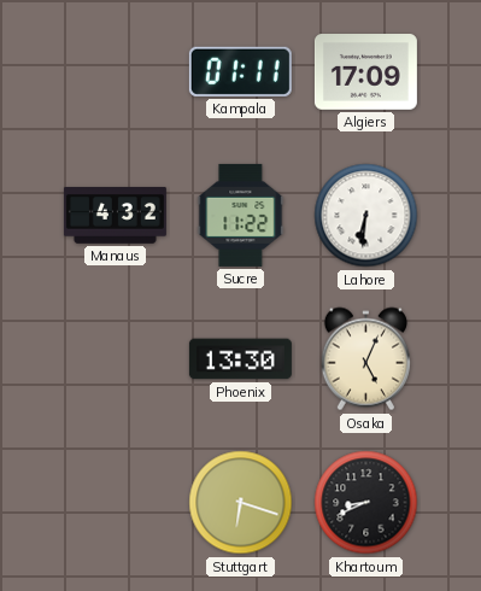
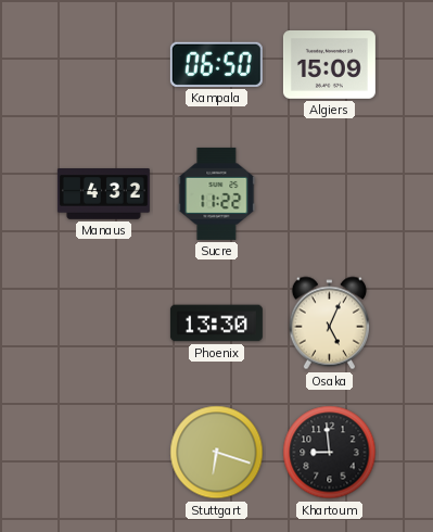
Kampala: 01:11 -> 06:50 (216, 64)
Algiers: 17:09 -> 15:09 (329, 65)
Lahore: 6:31 -> none (366, 216)
Khartoum: 8:41 -> 8:59 (330, 453)
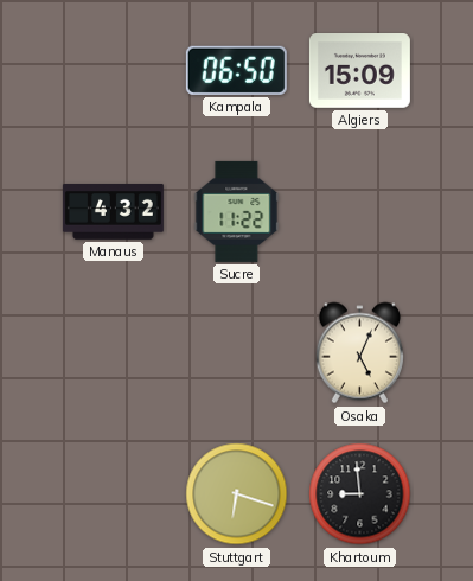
Phoenix: 13:30 -> none (216, 324)
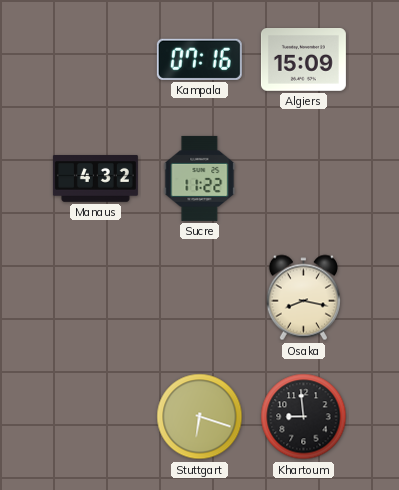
Kampala: 06:50 -> 07:16 (199, 59)
Osaka: 5:04 -> 8:17 (303, 298)
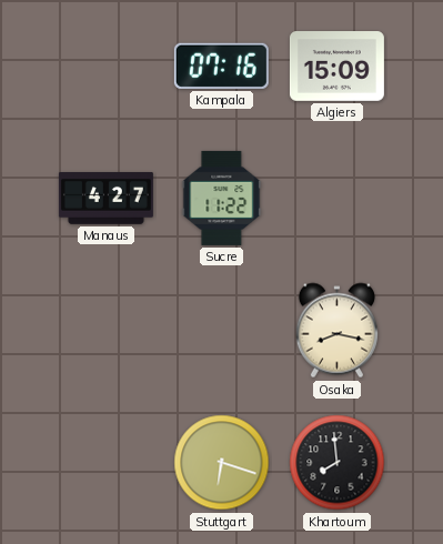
Manaus: 4:32 -> 4:27 (105, 199)
Khartoum: 8:59 -> 7:59 (338, 463)
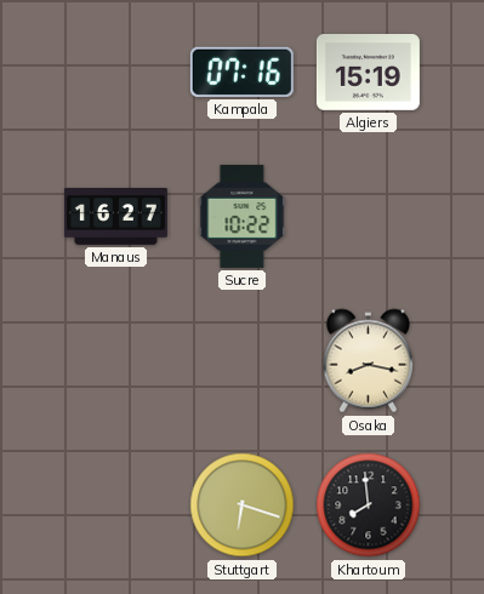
Algiers: 15:09 -> 15:19 (368, 73)
Manaus: 4:27 -> 16:27 (115, 217)
Sucre: 11:22 -> 10:22 (243, 216)
